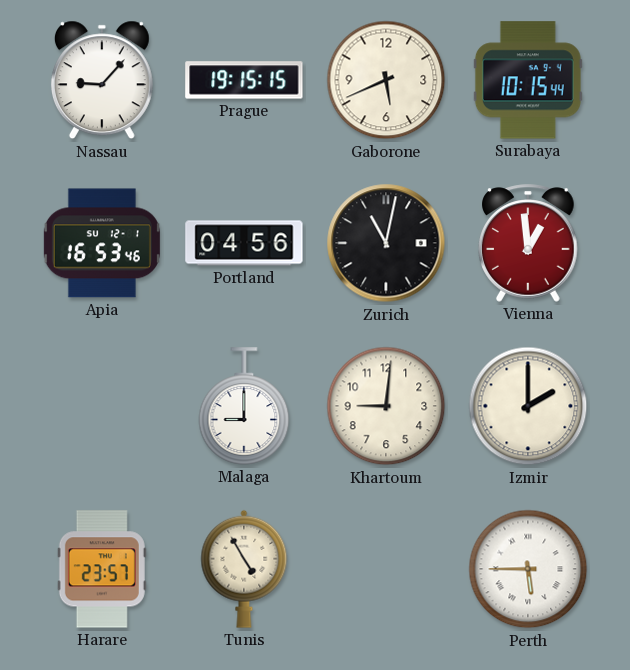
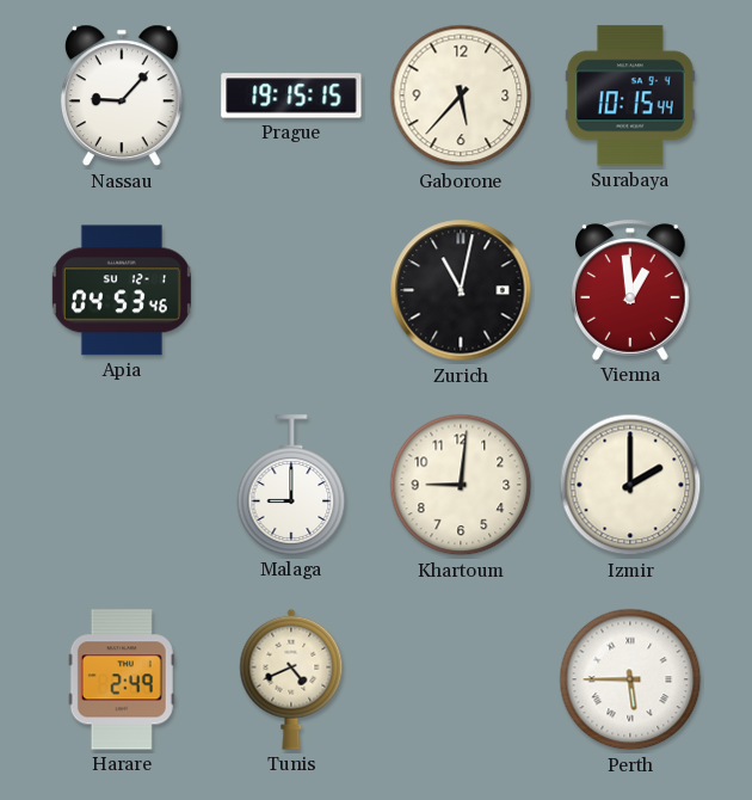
Gaborone: 5:41 -> 5:37 (461, 96)
Apia: 16:53 -> 04:53 (122, 290)
Portland: 04:56 -> none (244, 243)
Harare: 23:57 -> 2:49 (122, 679)
Tunis: 4:55 -> 4:41 (291, 679)
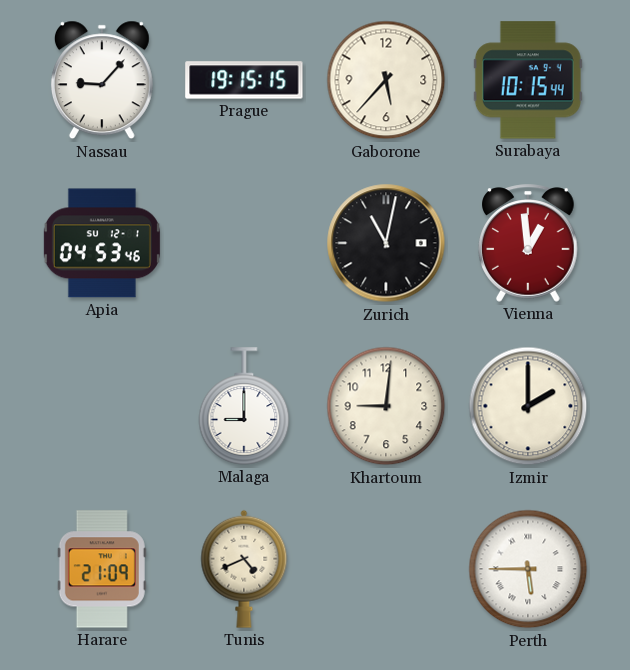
Harare: 2:49 -> 21:09 (102, 569)
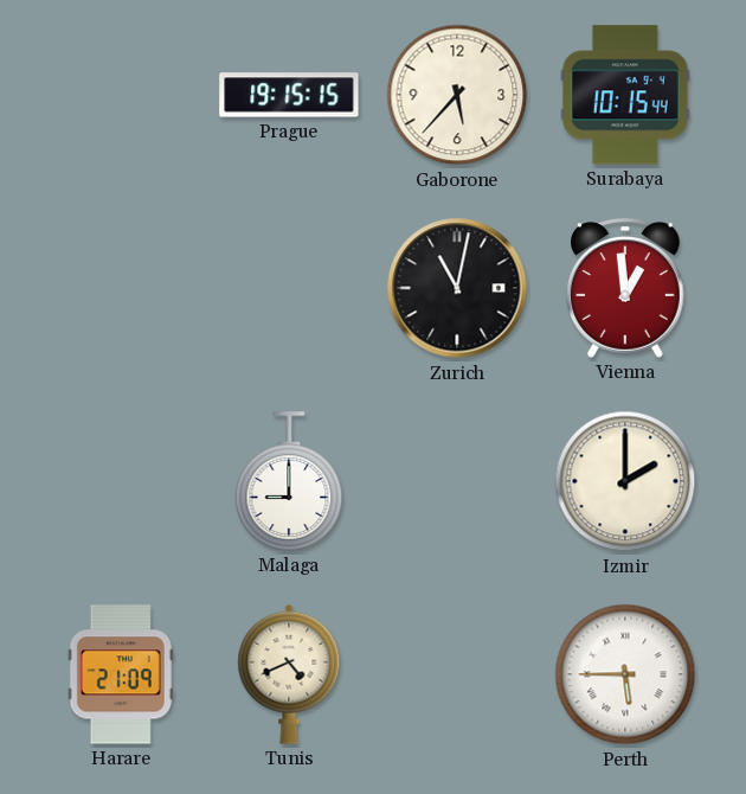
Nassau: 9:07 -> none (102, 80)
Apia: 04:53 -> none (102, 243)
Khartoum: 9:01 -> none (386, 406)
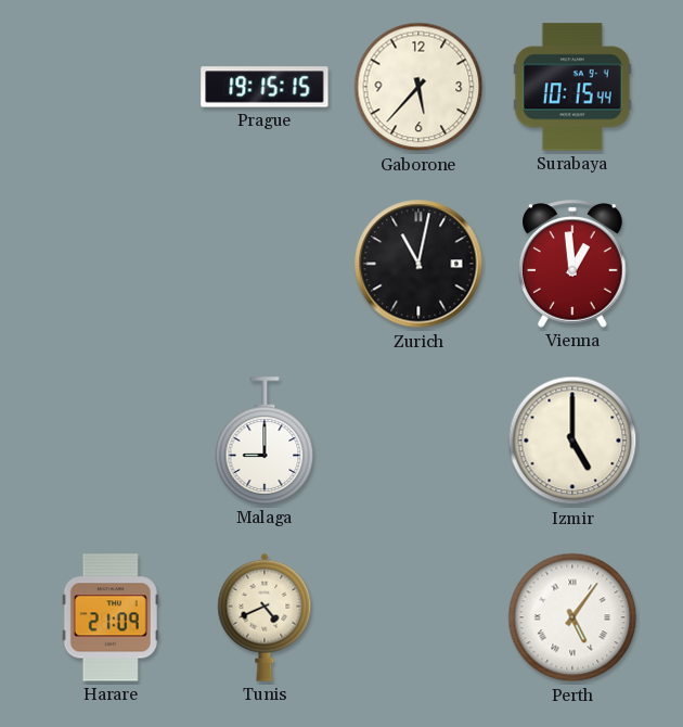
Izmir: 2:00 -> 5:00 (572, 441)
Perth: 5:45 -> 5:06 (572, 617)
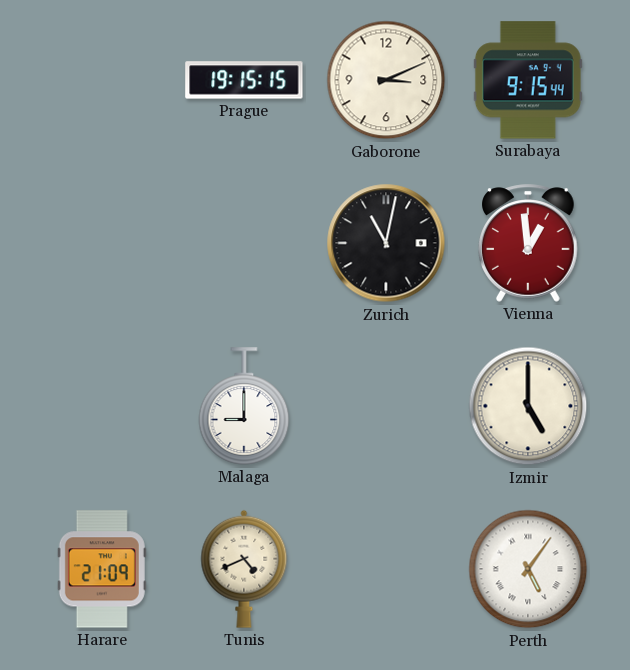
Gaborone: 5:37 -> 3:11 (386, 80)
Surabaya: 10:15 -> 9:15 (528, 80)
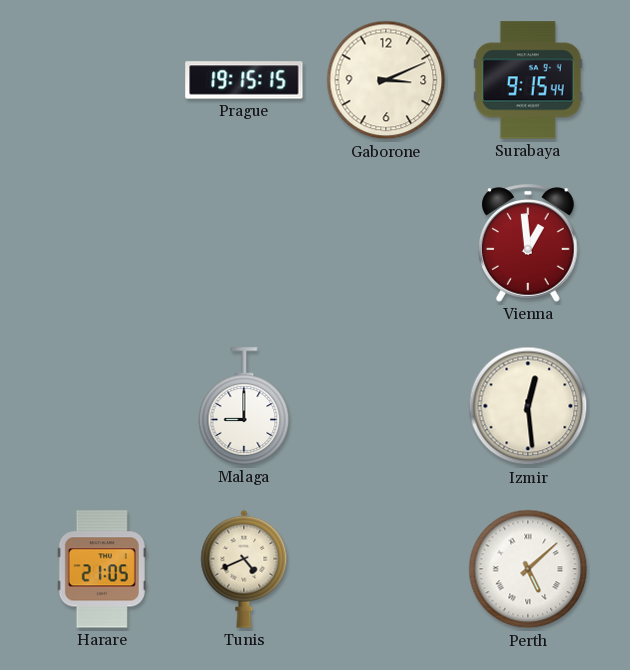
Zurich: 11:02 -> none (386, 243)
Izmir: 5:00 -> 12:29 (528, 406)
Harare: 21:09 -> 21:05 (102, 569)
Perth: 5:06 -> 5:08 (528, 569)
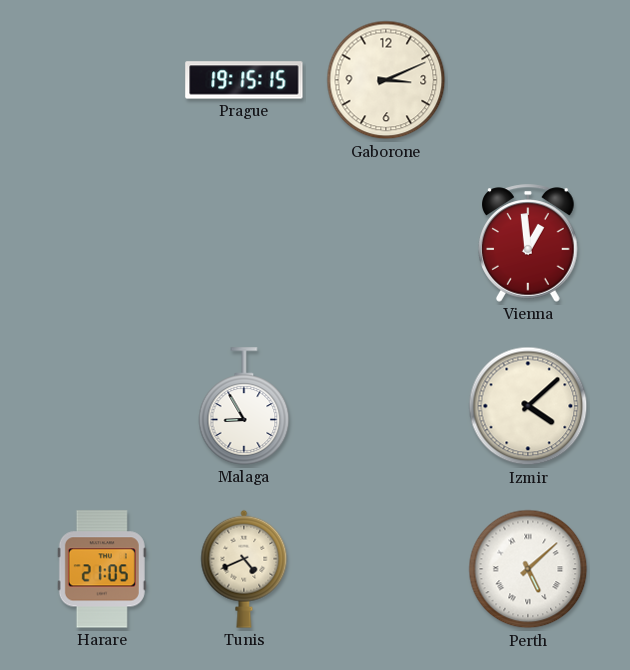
Surabaya: 9:15 -> none (528, 80)
Malaga: 9:00 -> 8:55 (244, 406)
Izmir: 12:29 -> 4:08 (528, 406)
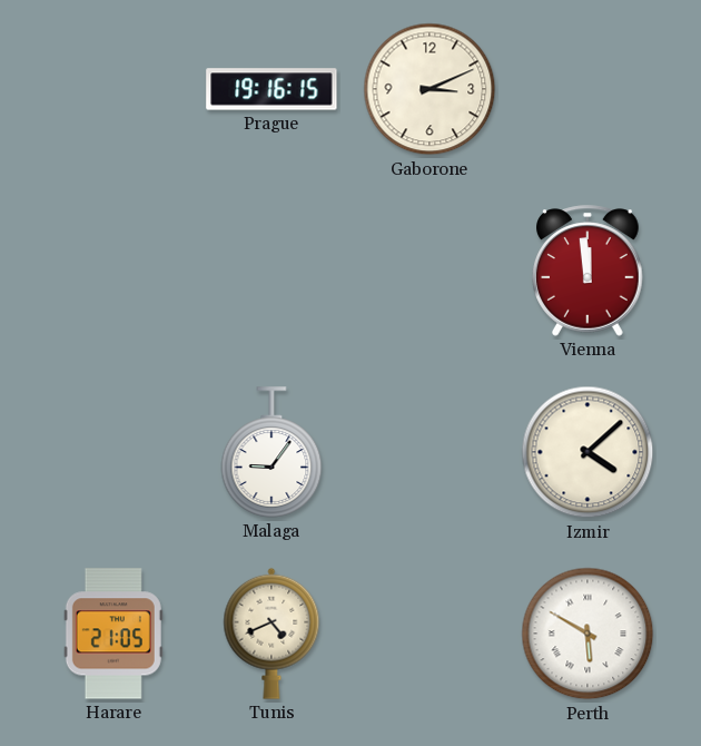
Prague: 19:15 -> 19:16 (271, 89)
Vienna: 12:59 -> 11:59 (588, 271)
Malaga: 8:55 -> 9:06 (271, 452)
Perth: 5:08 -> 5:50 (588, 634)
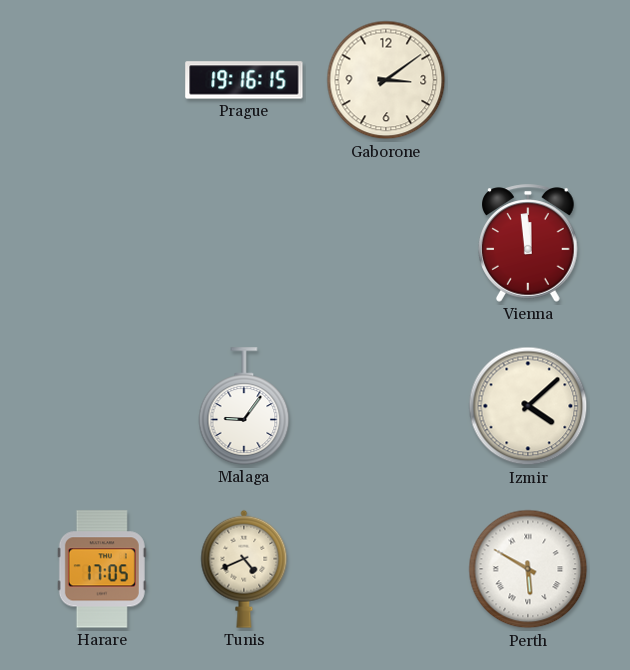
Gaborone: 3:11 -> 3:09 (386, 80)
Harare: 21:05 -> 17:05 (102, 569)
